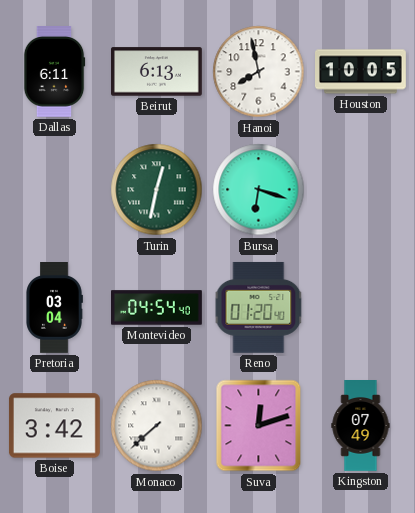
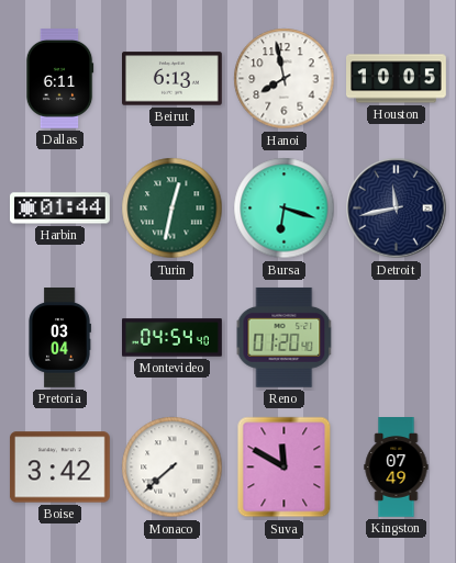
Harbin: none -> 01:44 (60, 209)
Detroit: none -> 11:43 (397, 209)
Suva: 12:12 -> 11:50 (285, 468)
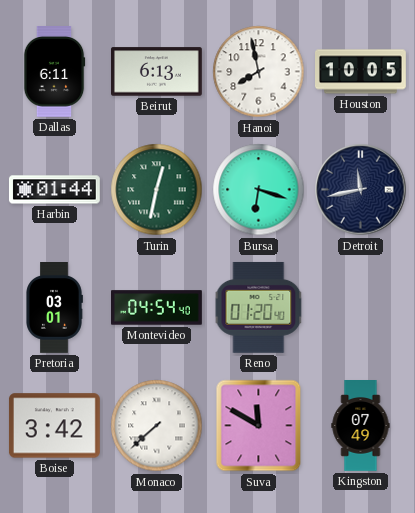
Pretoria: 03:04 -> 03:01 (54, 308)
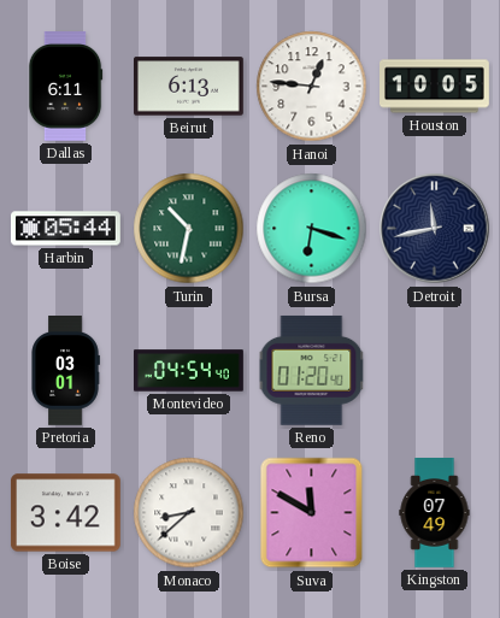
Hanoi: 7:58 -> 12:46 (312, 87)
Harbin: 01:44 -> 05:44 (66, 229)
Turin: 12:32 -> 10:32 (189, 229)
Monaco: 7:38 -> 8:38 (189, 513)
